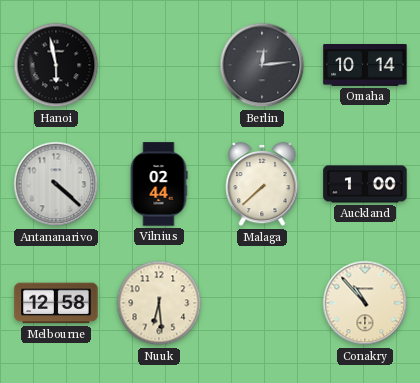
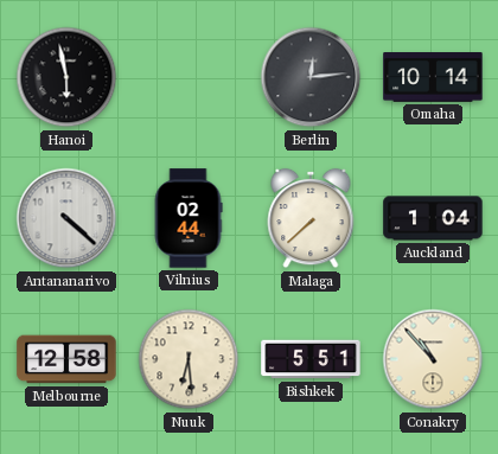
Auckland: 1:00 -> 1:04 (433, 218)
Bishkek: none -> 5:51 (311, 359)
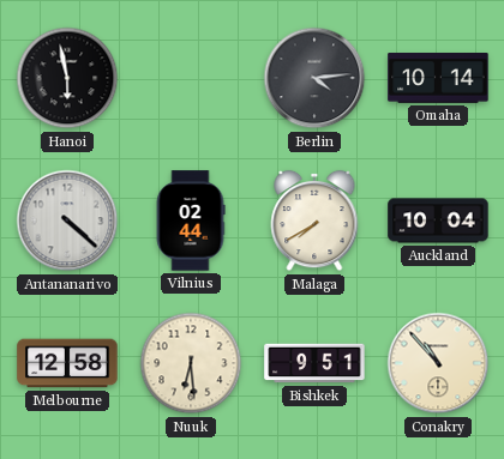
Berlin: 12:14 -> 4:14 (314, 78)
Malaga: 7:38 -> 7:40 (314, 221)
Auckland: 1:04 -> 10:04 (438, 221)
Bishkek: 5:51 -> 9:51 (314, 363)
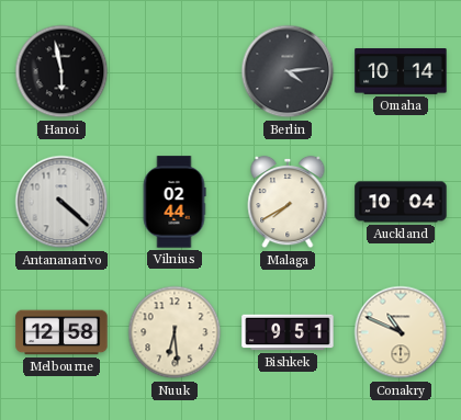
Conakry: 10:53 -> 10:49 (401, 332)
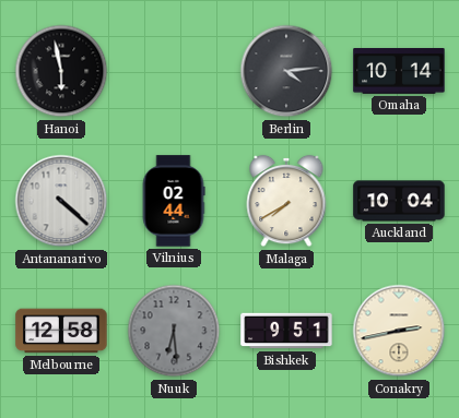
Nuuk dial: cream -> grey (174, 331)
Conakry: 10:49 -> 2:43 (399, 331)
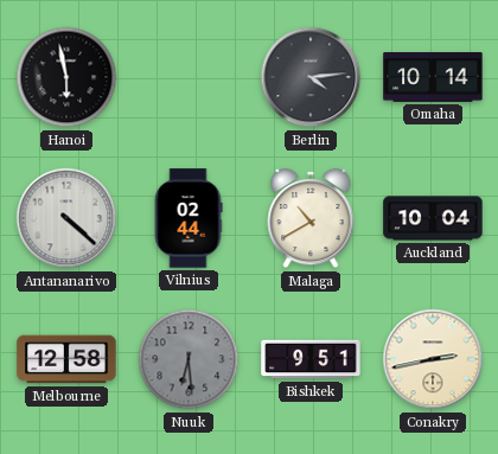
Malaga: 7:40 -> 10:40 (311, 218)
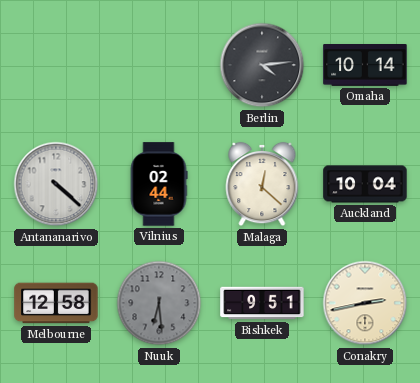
Hanoi: 5:58 -> none (66, 77)
Malaga: 10:40 -> 12:22 (262, 184)
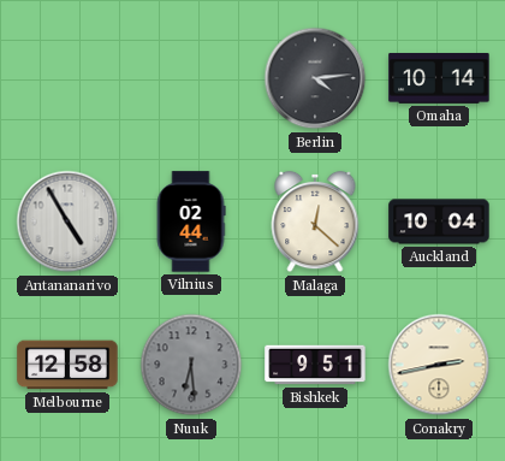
Antananarivo: 4:22 -> 4:55 (67, 221)
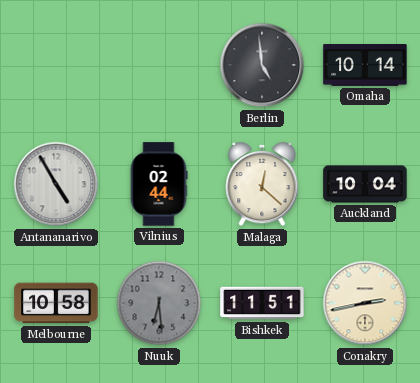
Berlin: 4:14 -> 4:59 (262, 65)
Melbourne: 12:58 -> 10:58 (56, 303)
Bishkek: 9:51 -> 11:51 (262, 303)
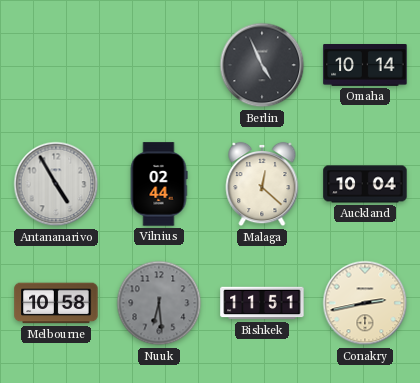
Berlin: 4:59 -> 4:56 (262, 65)
